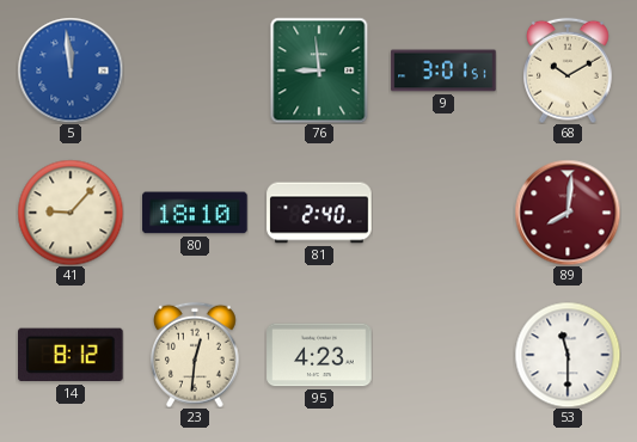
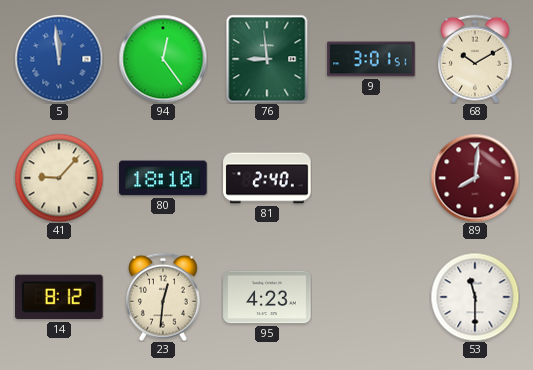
94: none -> 12:24 (163, 59)
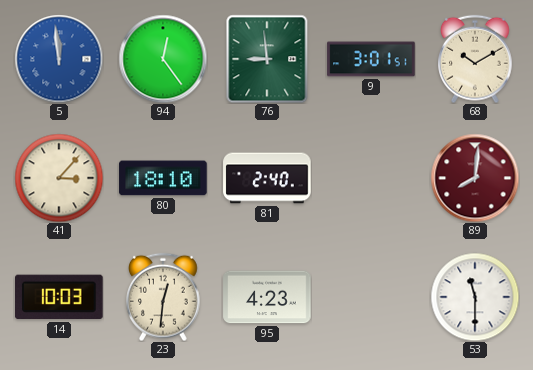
41: 9:07 -> 3:07 (59, 178)
14: 8:12 -> 10:03 (60, 297)
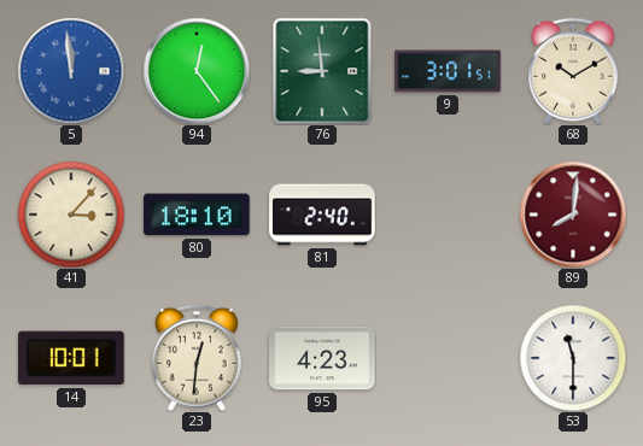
14: 10:03 -> 10:01 (72, 358)
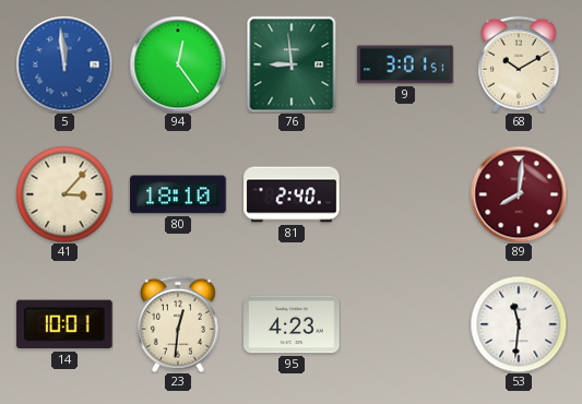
53: 11:30 -> 11:31 (519, 324)
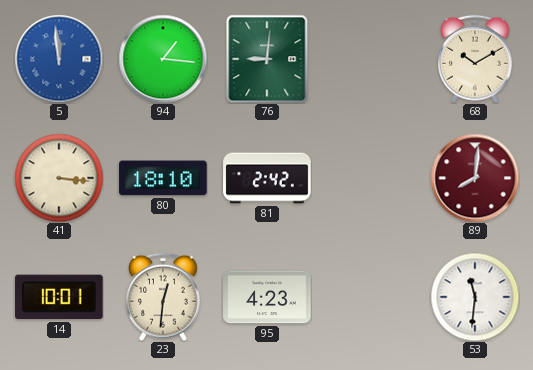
94: 12:24 -> 1:16 (163, 59)
76: 8:59 -> 9:01 (267, 59)
9: 3:01 -> none (405, 64)
41: 3:07 -> 3:16 (59, 178)
81: 2:40 -> 2:42 (267, 178)
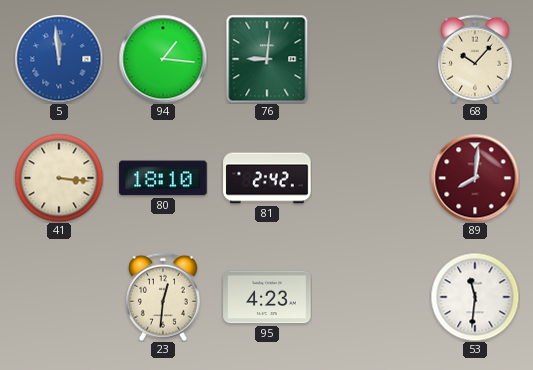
68: 10:10 -> 10:07 (476, 59)
14: 10:01 -> none (60, 297)
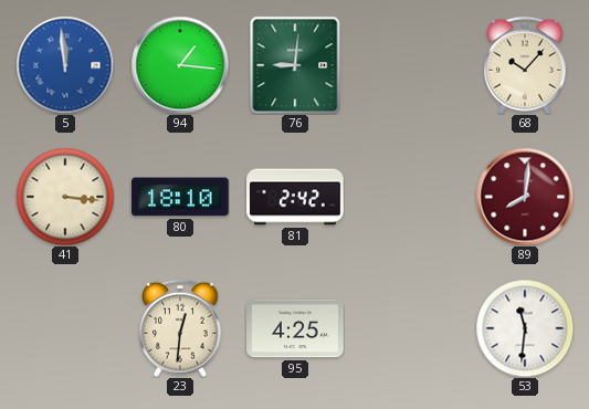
95: 4:23 -> 4:25 (295, 328)
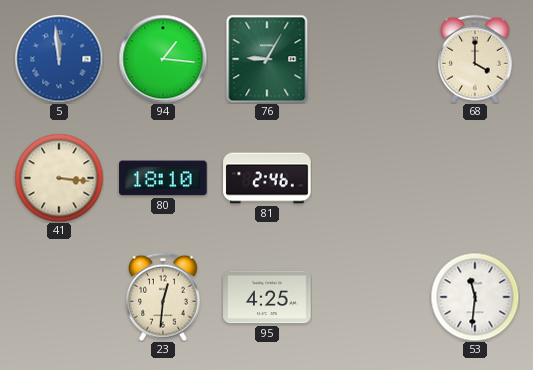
76: 9:01 -> 9:05 (267, 59)
68: 10:07 -> 4:00 (476, 59)
81: 2:42 -> 2:46 (267, 178)
89: 8:01 -> none (525, 197)
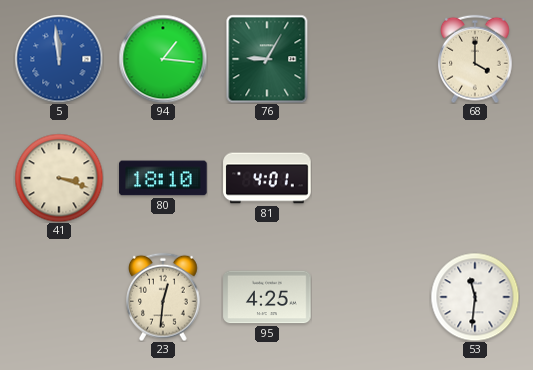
41: 3:16 -> 3:18 (59, 178)
81: 2:46 -> 4:01 (267, 178)
